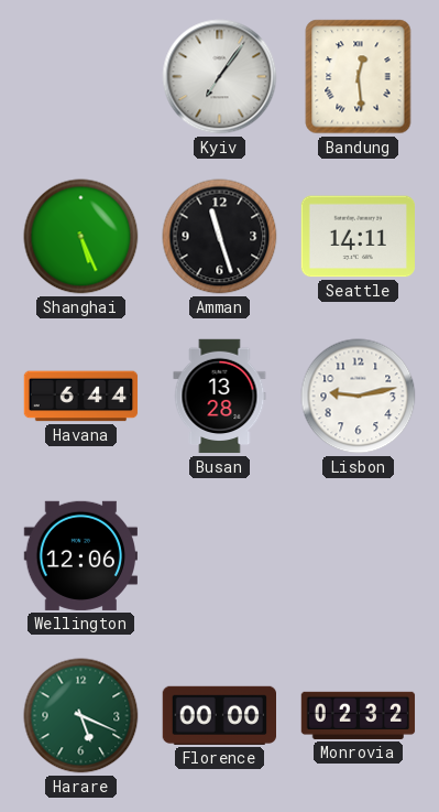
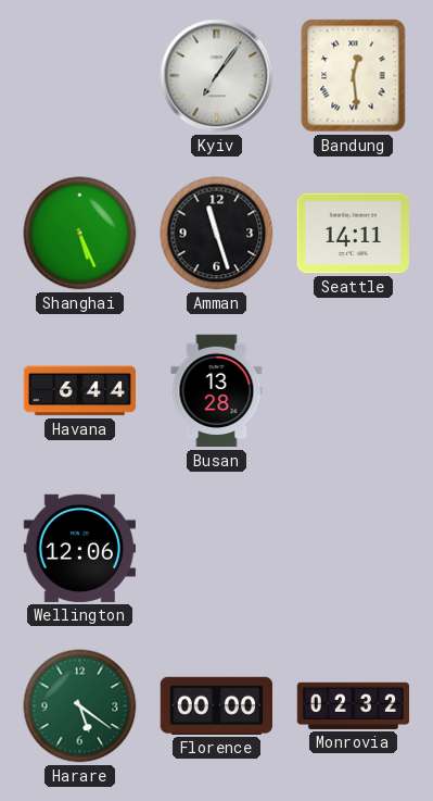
Lisbon: 9:13 -> none (359, 397)
Harare: 5:19 -> 5:21 (80, 706)
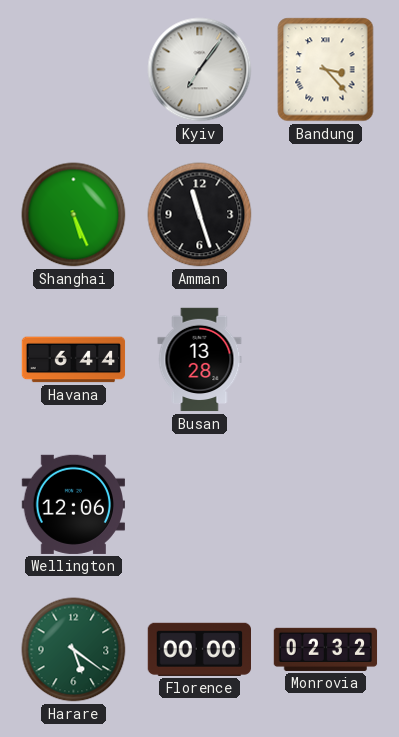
Bandung: 12:29 -> 3:23 (326, 70)
Seattle: 14:11 -> none (353, 234)
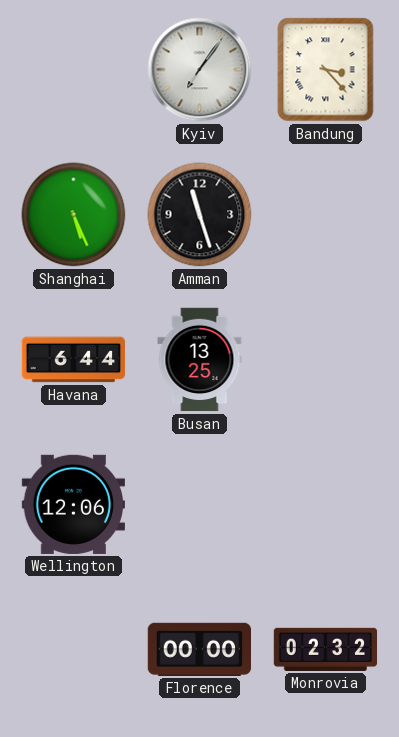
Busan: 13:28 -> 13:25 (200, 360)
Harare: 5:21 -> none (74, 650)
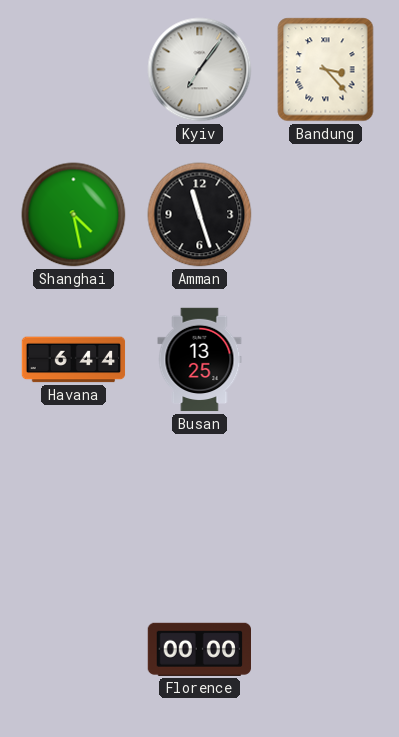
Shanghai: 5:26 -> 4:28 (74, 215)
Wellington: 12:06 -> none (73, 504)
Monrovia: 02:32 -> none (326, 649)
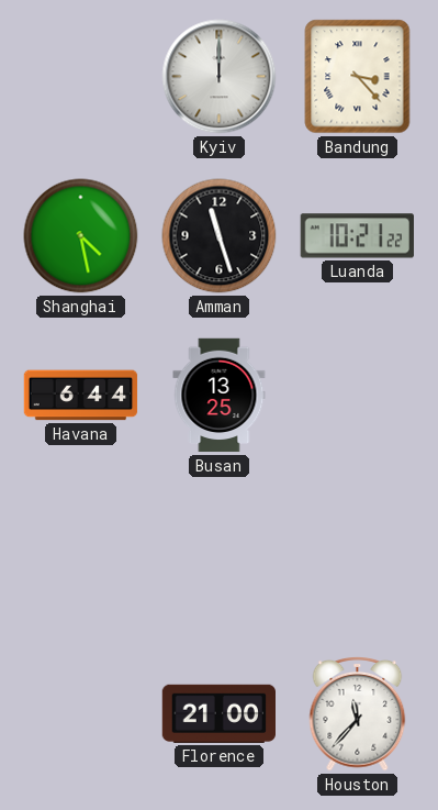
Kyiv: 7:06 -> 12:00 (220, 77)
Luanda: none -> 10:21 (357, 236)
Florence: 00:00 -> 21:00 (218, 713)
Houston: none -> 11:37 (358, 714)
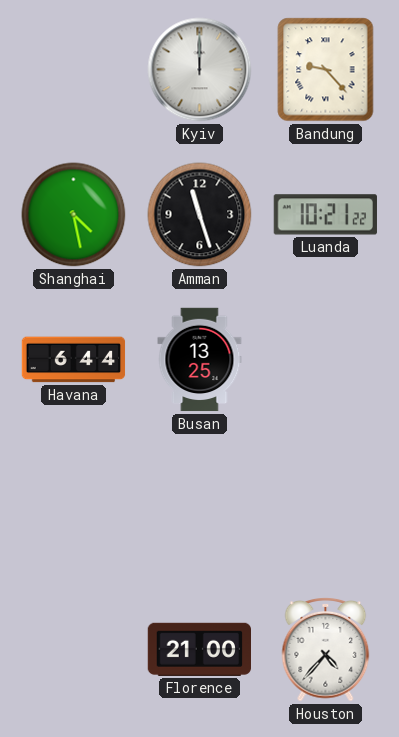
Bandung: 3:23 -> 9:23 (326, 70)
Houston: 11:37 -> 4:37 (326, 650)
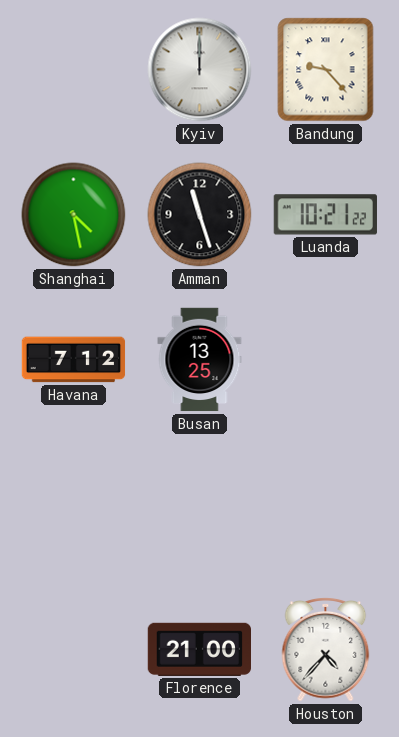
Havana: 6:44 -> 7:12 (74, 360)
